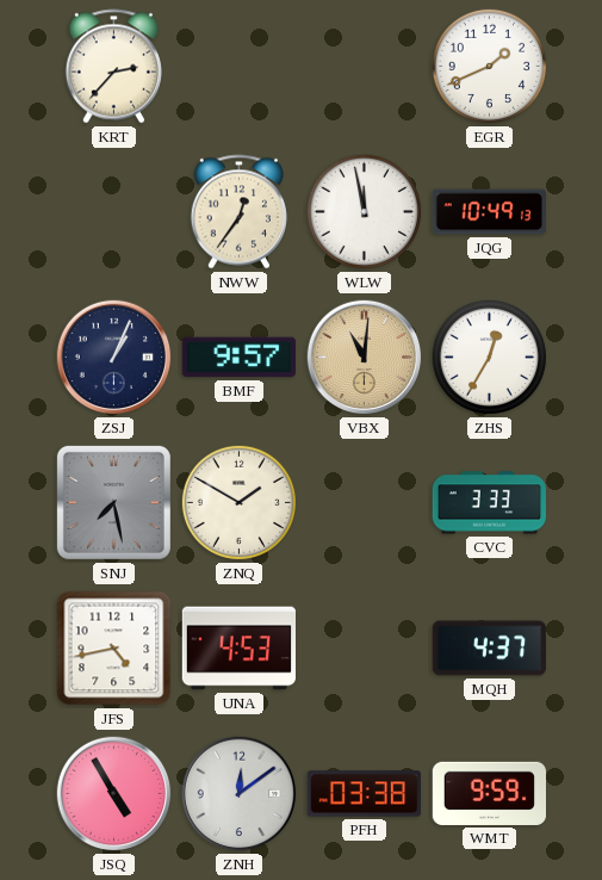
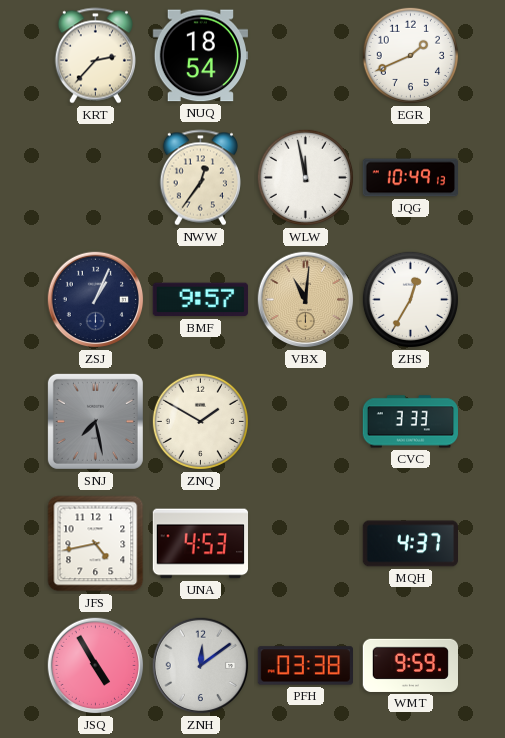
NUQ: none -> 18:54 (200, 56)
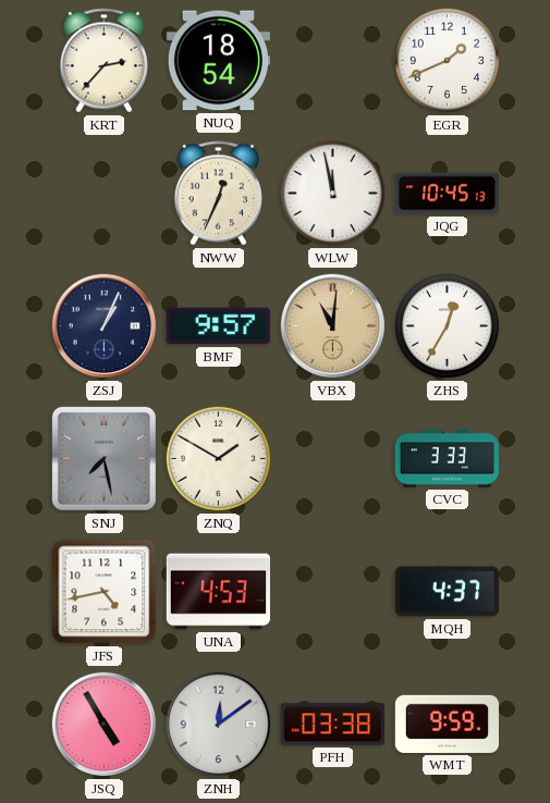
NWW: 12:36 -> 12:34 (218, 194)
JQG: 10:49 -> 10:45 (447, 194)
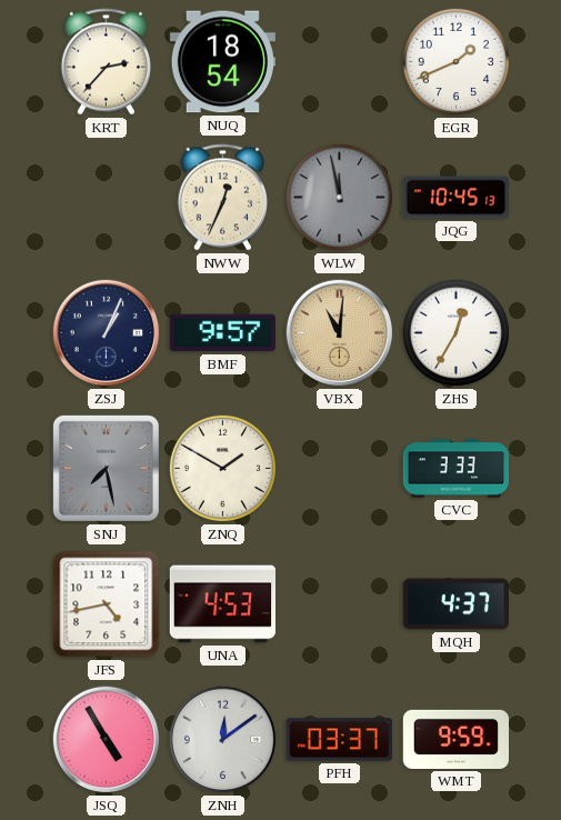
WLW dial: white -> grey (339, 197)
PFH: 03:38 -> 03:37 (339, 740)
